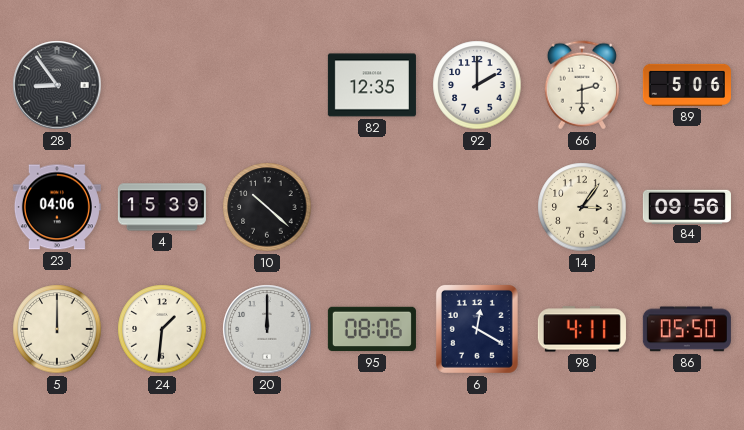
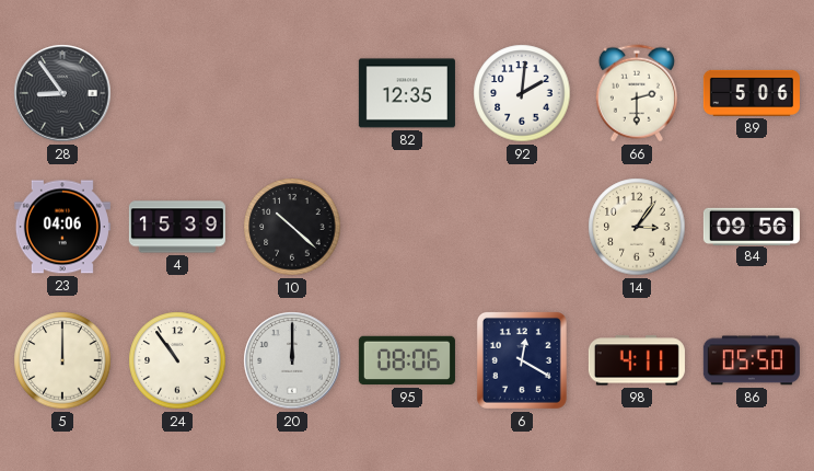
92: 2:00 -> 2:01 (522, 93)
24: 1:31 -> 10:54 (177, 360)
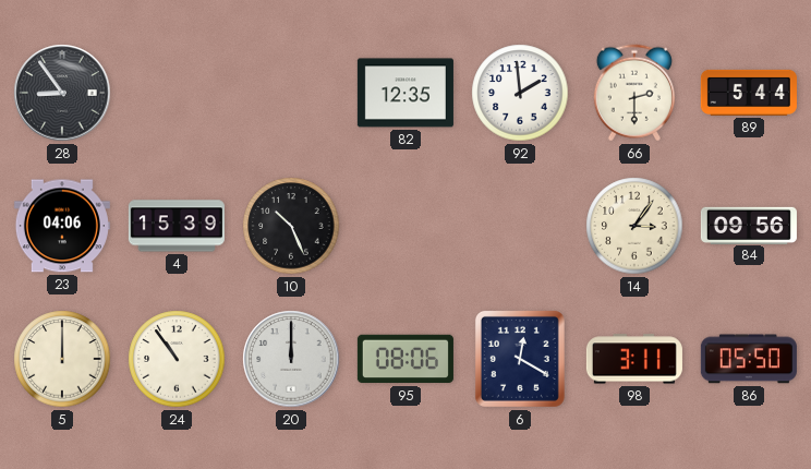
92: 2:01 -> 1:59 (520, 93)
89: 5:06 -> 5:44 (749, 93)
10: 10:22 -> 10:26 (291, 226)
98: 4:11 -> 3:11 (634, 359)
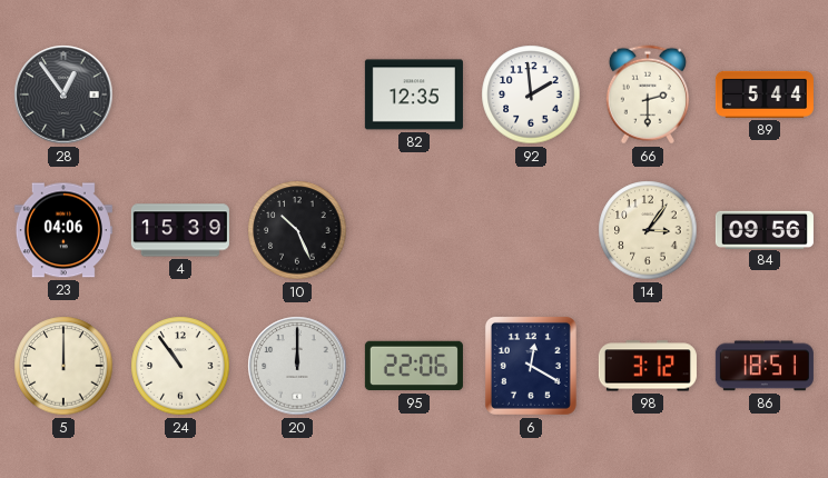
28: 8:54 -> 12:54 (63, 94)
95: 08:06 -> 22:06 (414, 366)
98: 3:11 -> 3:12 (648, 366)
86: 05:50 -> 18:51 (765, 366)
